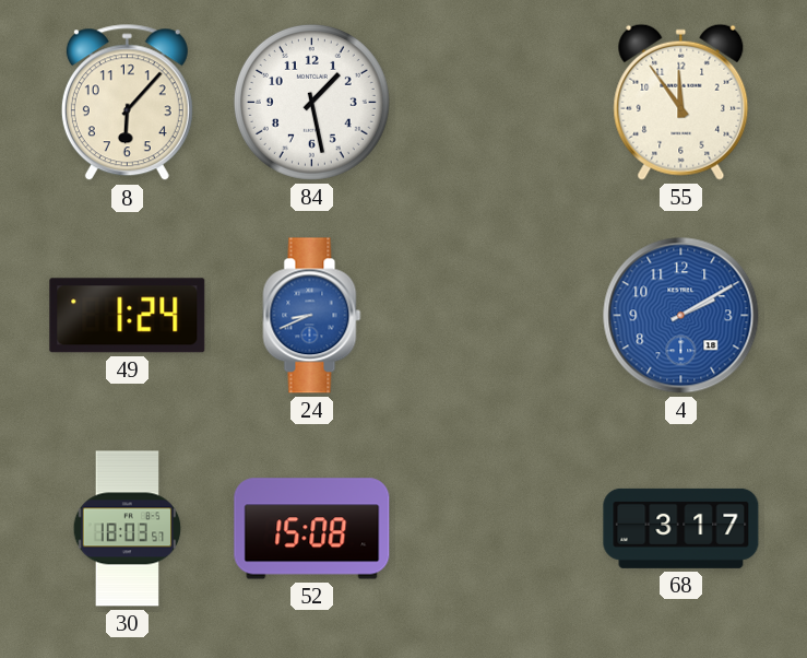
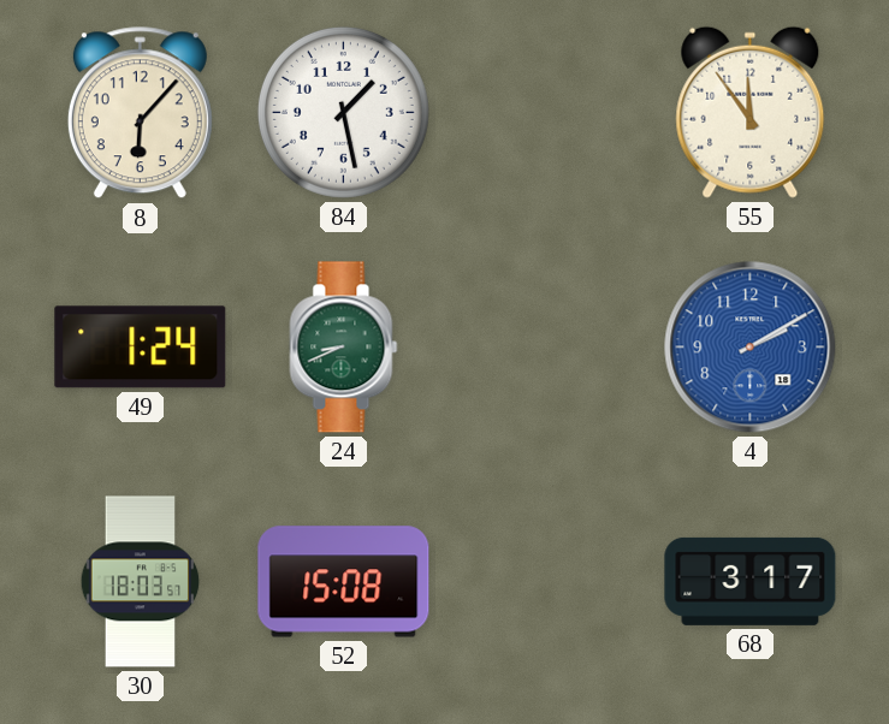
24 dial: blue -> green (344, 348)
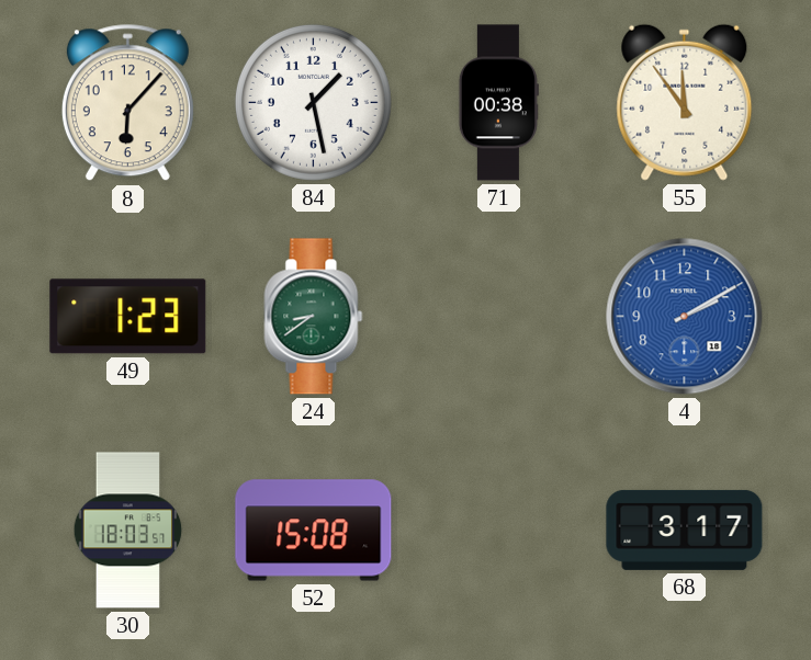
71: none -> 00:38 (498, 103)
49: 1:24 -> 1:23 (128, 317)
24: 8:41 -> 8:39 (314, 317)
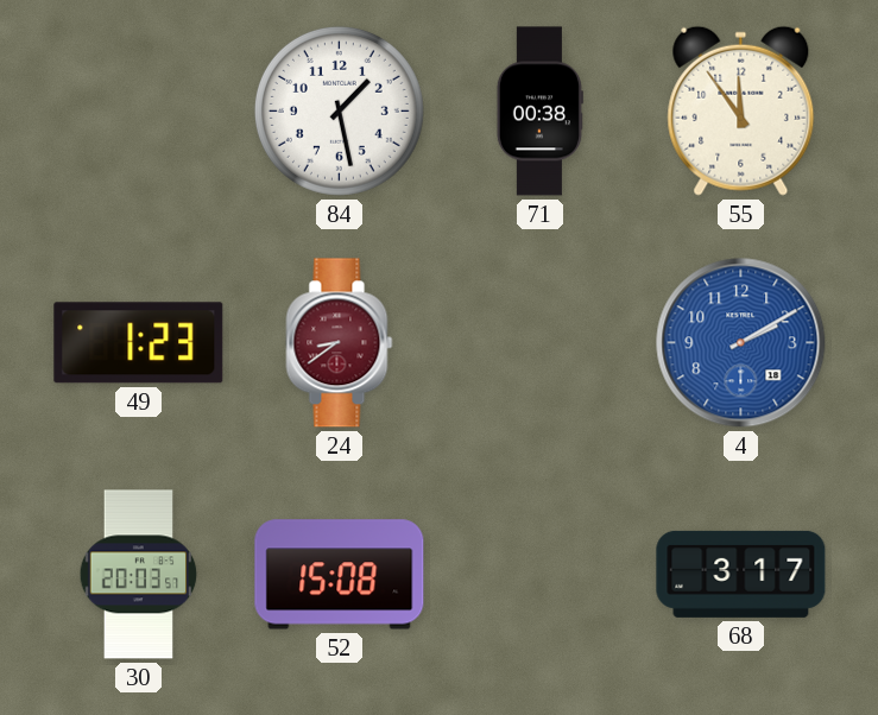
8: 6:07 -> none (127, 103)
24 dial: green -> burgundy (340, 343)
30: 18:03 -> 20:03 (139, 575)
